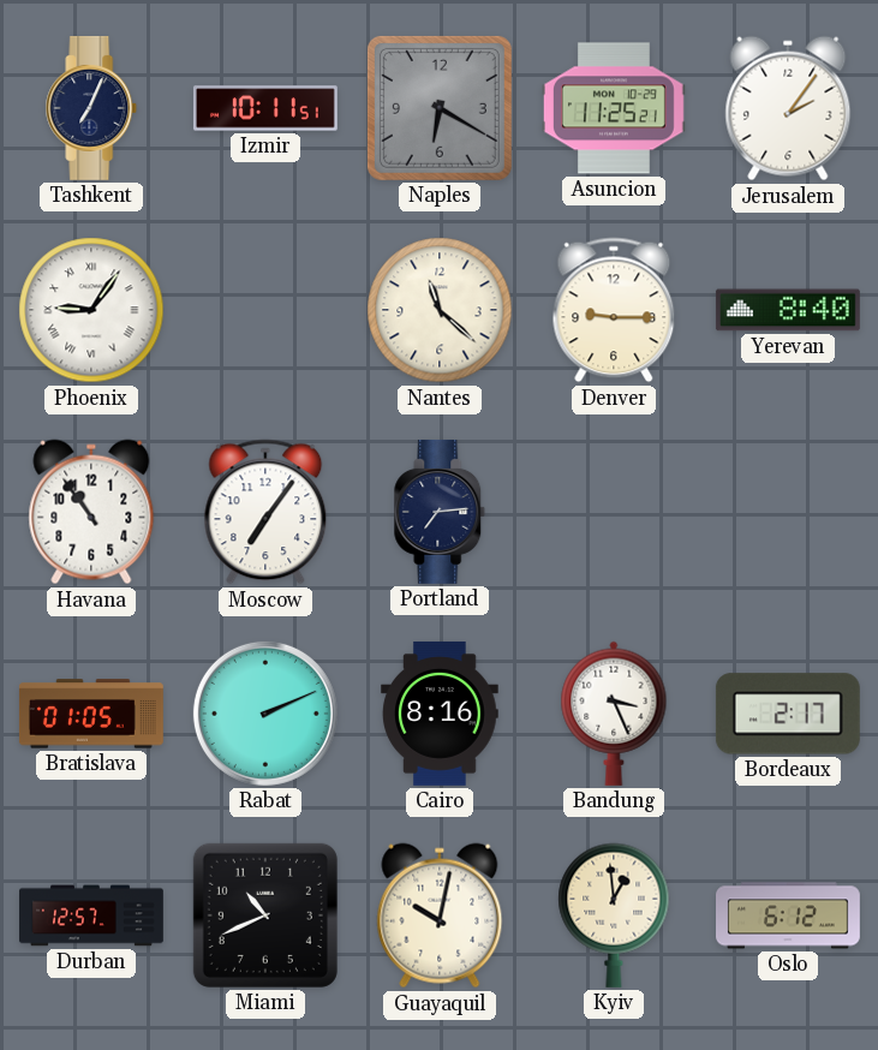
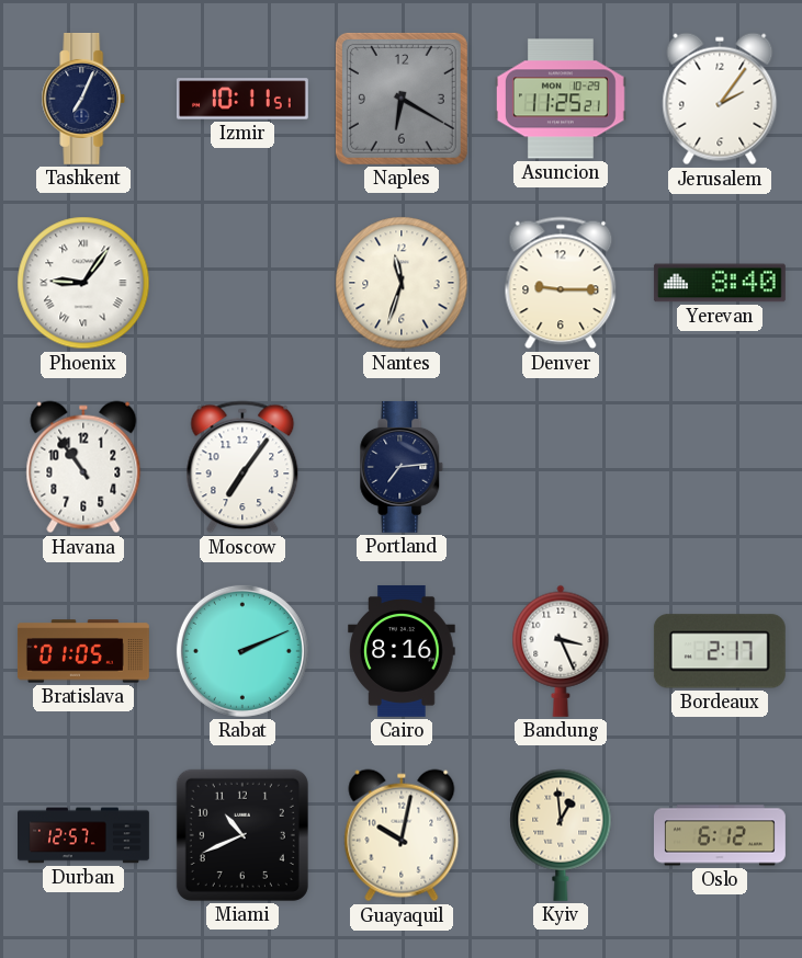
Nantes: 11:22 -> 11:33 (402, 283)
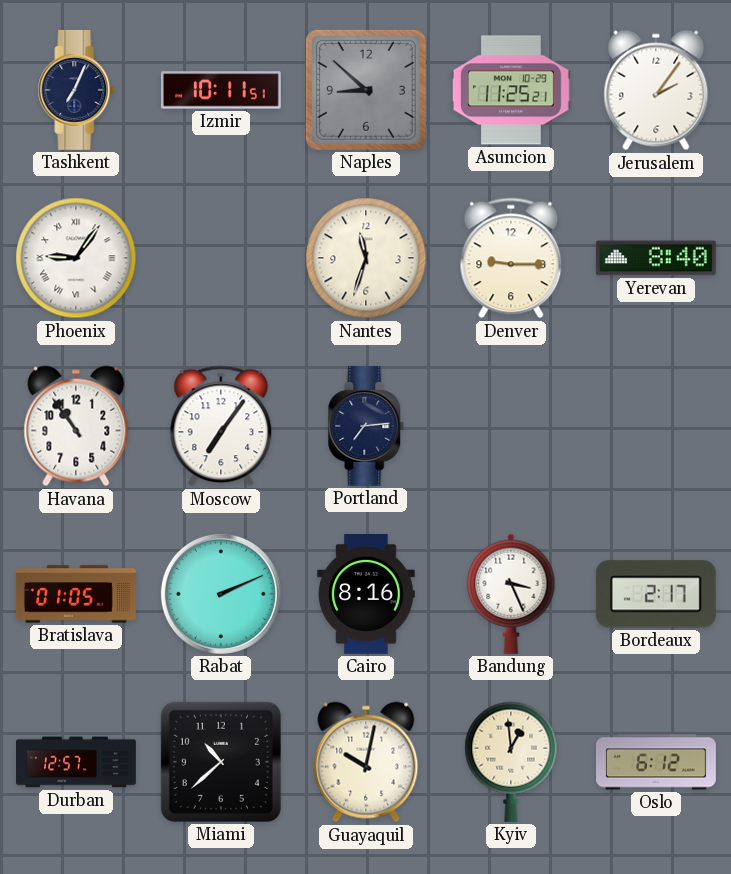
Naples: 6:20 -> 8:52 (366, 90)
Miami: 10:41 -> 10:38 (221, 762)
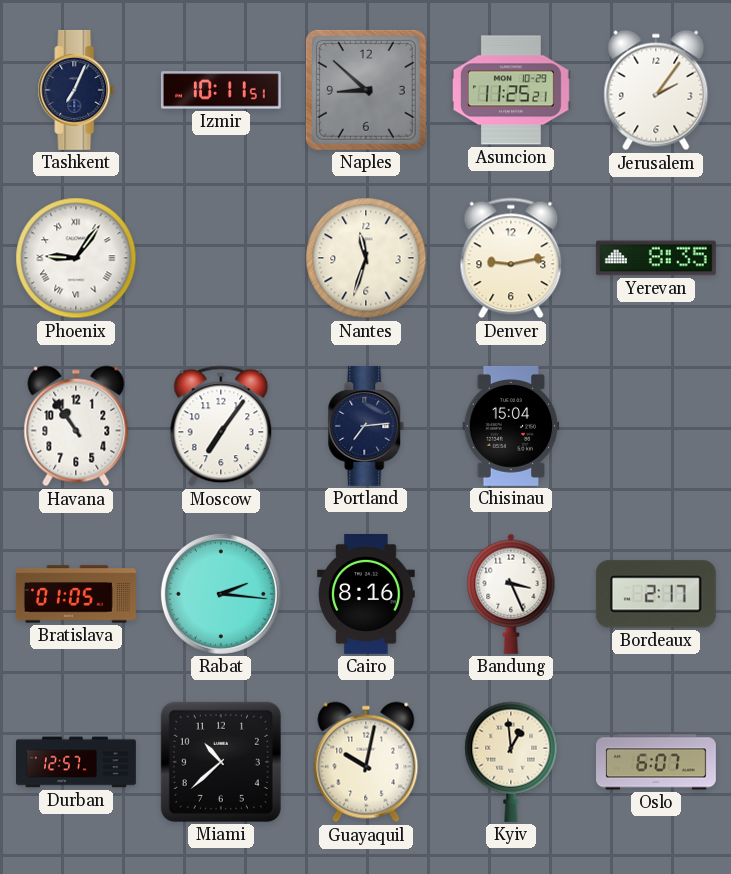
Denver: 9:15 -> 9:13 (511, 258)
Yerevan: 8:40 -> 8:35 (656, 258)
Chisinau: none -> 15:04 (511, 426)
Rabat: 2:11 -> 2:16 (221, 594)
Oslo: 6:12 -> 6:07 (657, 762)
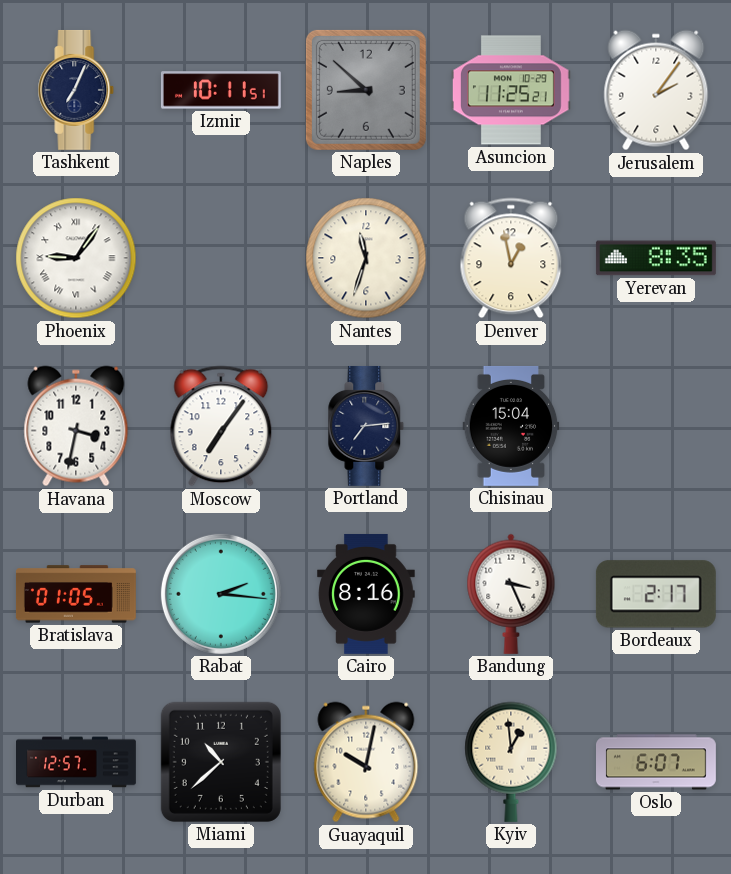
Denver: 9:13 -> 12:58 (511, 258)
Havana: 10:54 -> 3:32 (76, 426)
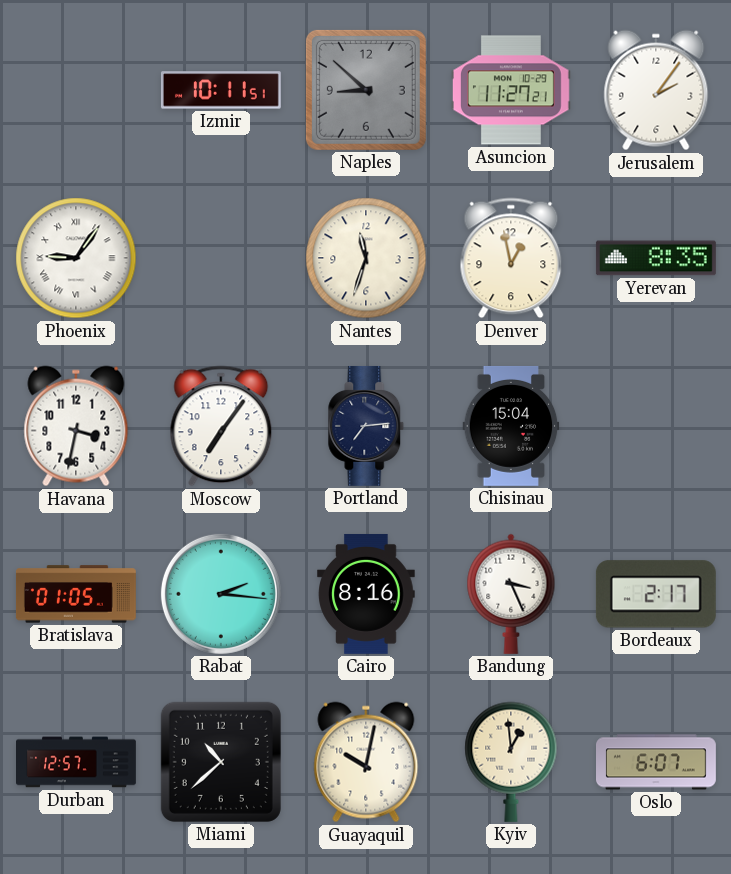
Tashkent: 7:04 -> none (76, 90)
Asuncion: 11:25 -> 11:27 (511, 90)
